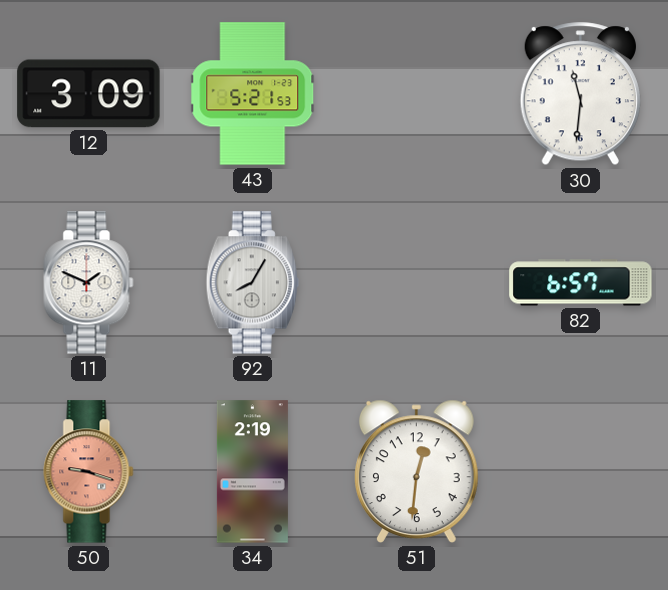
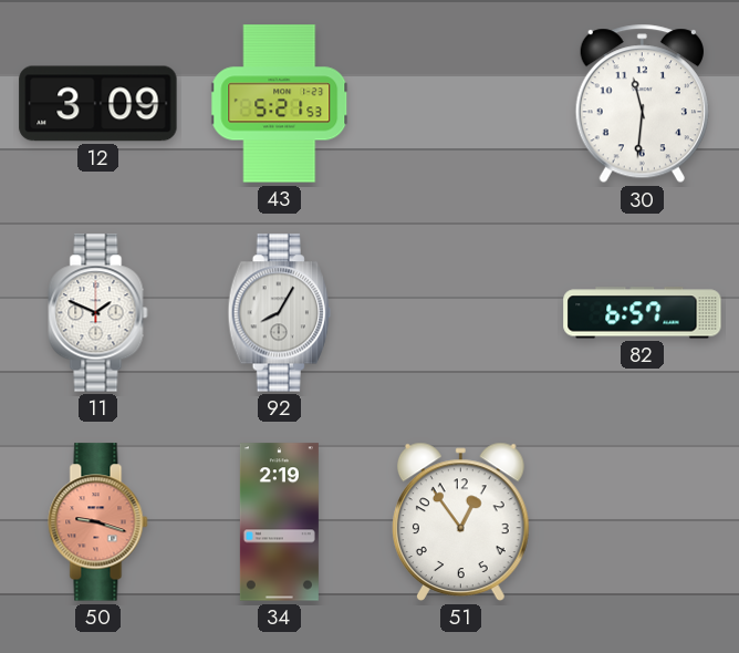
51: 12:31 -> 12:54 (460, 521)
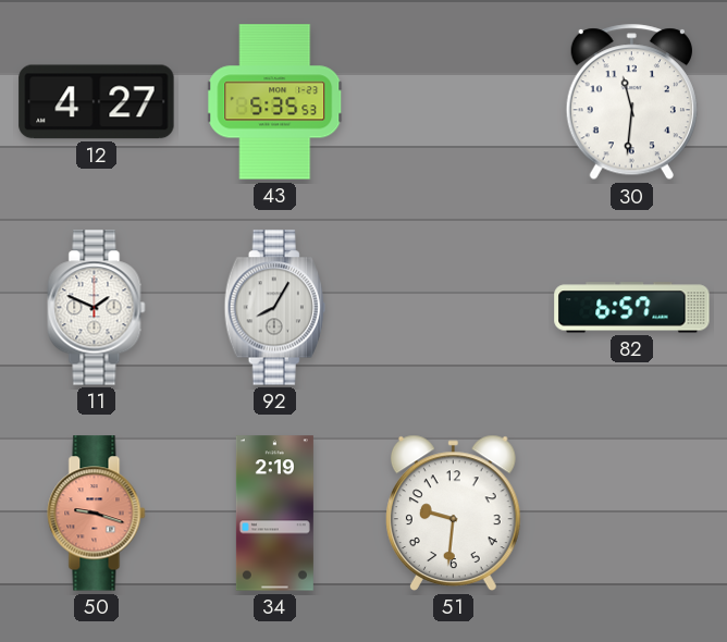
12: 3:09 -> 4:27 (97, 102)
43: 5:21 -> 5:35 (275, 102)
51: 12:54 -> 9:31 (453, 513)
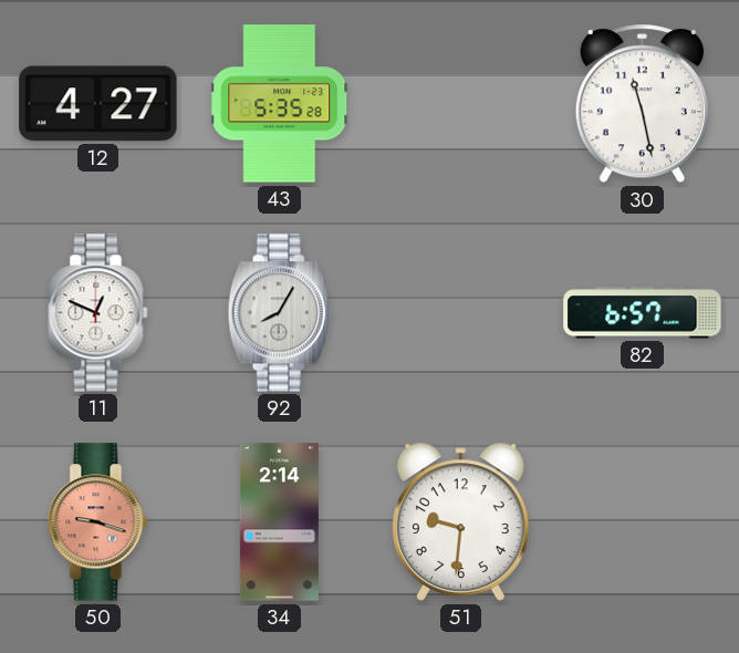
43: 5:35:53 -> 5:35:28 (280, 104)
30: 11:31 -> 11:28 (642, 104)
11: 1:49 -> 12:49 (98, 313)
34: 2:19 -> 2:14 (279, 522)
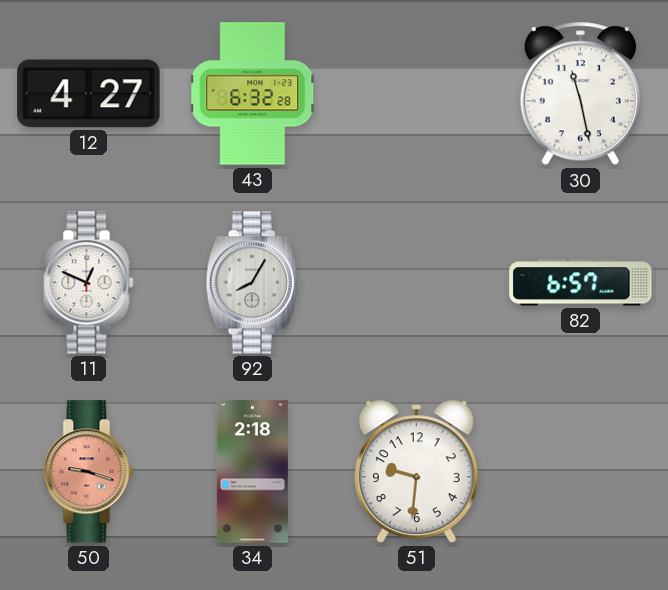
43: 5:35 -> 6:32 (253, 94)
34: 2:14 -> 2:18 (252, 472)
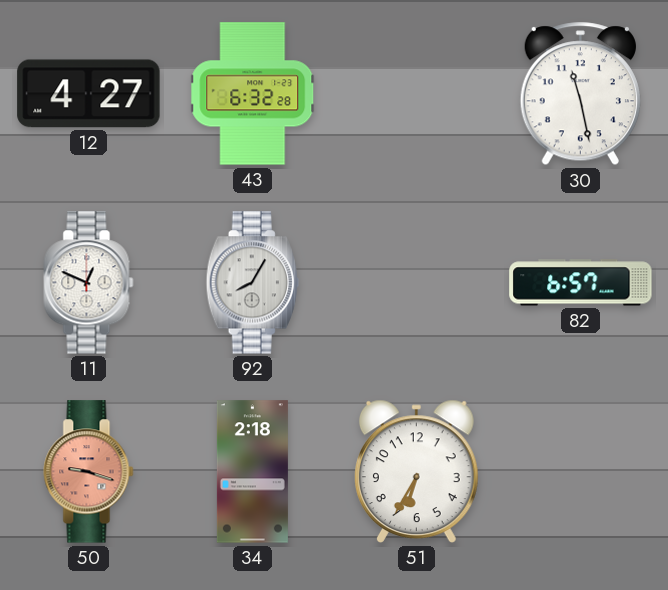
51: 9:31 -> 6:35 (416, 471)
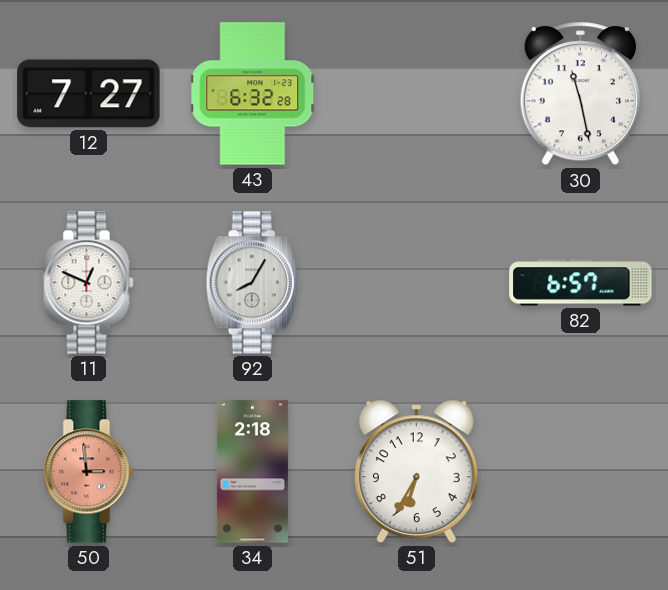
12: 4:27 -> 7:27 (89, 94)
50: 9:18 -> 2:59 (89, 472)
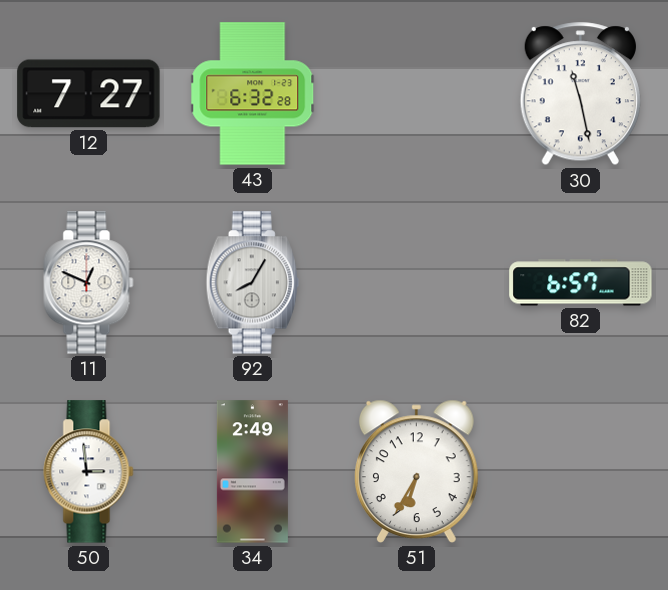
50 dial: salmon -> white (89, 472)
34: 2:18 -> 2:49 (252, 472)
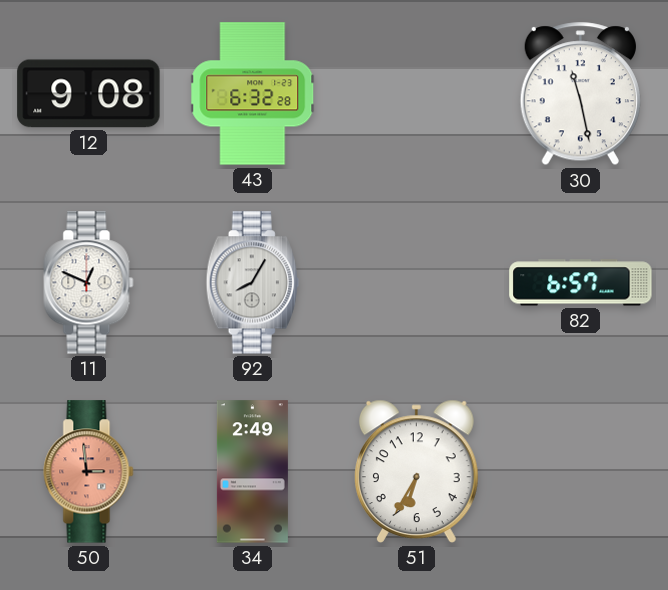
12: 7:27 -> 9:08 (89, 94)
50 dial: white -> salmon (89, 472)
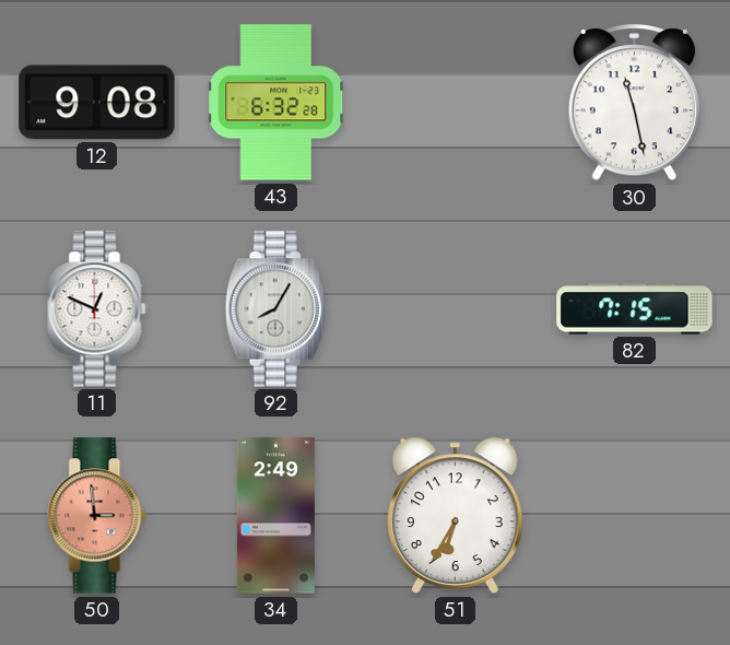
82: 6:57 -> 7:15 (635, 309)
